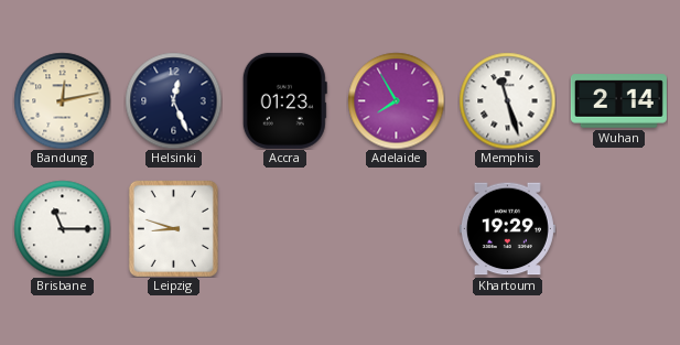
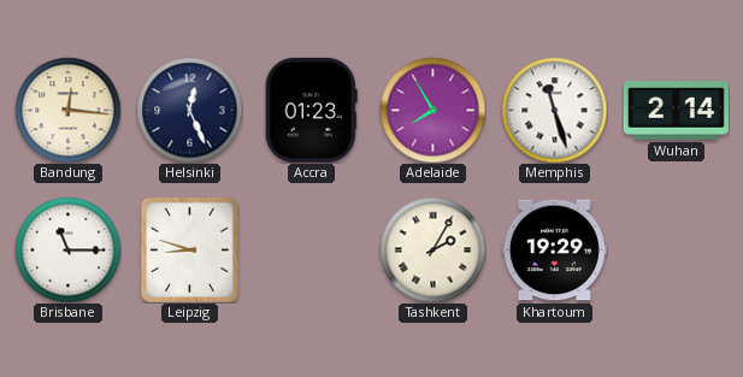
Bandung: 12:13 -> 12:16 (67, 110)
Tashkent: none -> 2:05 (432, 249)
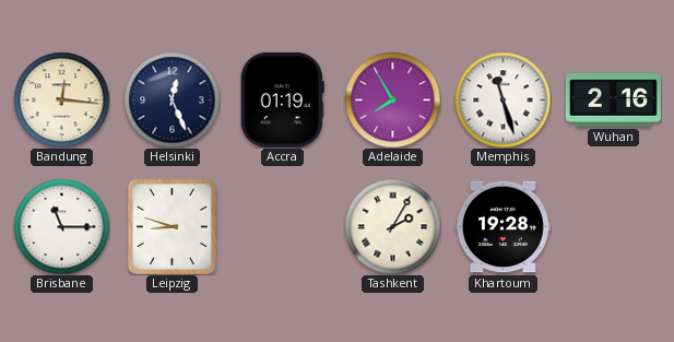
Accra: 01:23 -> 01:19 (282, 99)
Wuhan: 2:14 -> 2:16 (613, 101)
Khartoum: 19:29 -> 19:28 (502, 227)
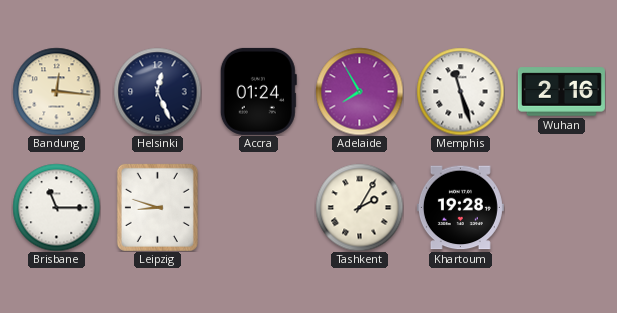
Accra: 01:19 -> 01:24 (258, 91)
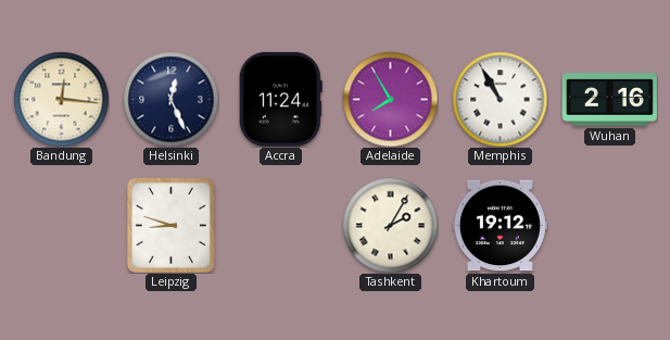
Accra: 01:24 -> 11:24 (280, 99)
Memphis: 11:27 -> 10:55 (500, 99)
Brisbane: 11:15 -> none (56, 207)
Khartoum: 19:28 -> 19:12 (500, 226)
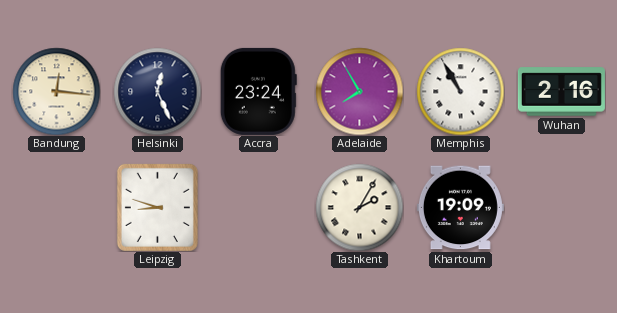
Accra: 11:24 -> 23:24 (258, 91)
Khartoum: 19:12 -> 19:09 (460, 208)
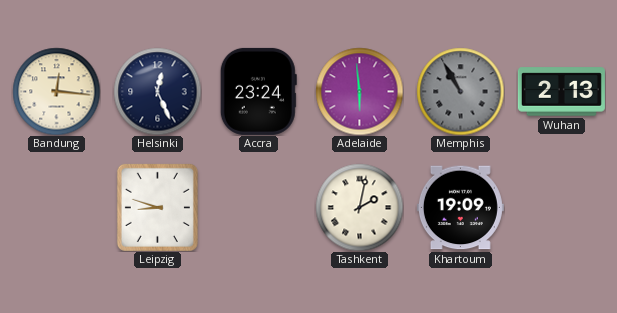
Adelaide: 7:55 -> 5:59 (359, 91)
Memphis dial: white -> grey (460, 91)
Wuhan: 2:16 -> 2:13 (561, 92)
Tashkent: 2:05 -> 2:02 (359, 207)
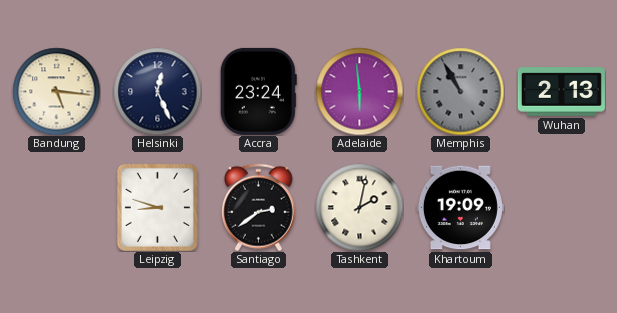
Bandung: 12:16 -> 5:16 (56, 91)
Santiago: none -> 2:39 (258, 207)
